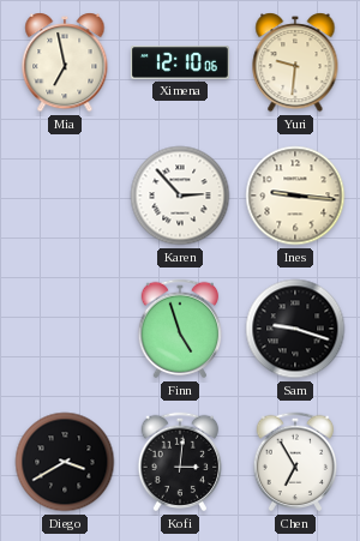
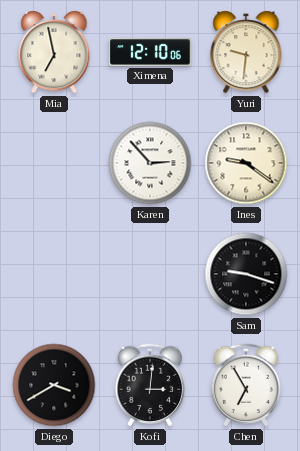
Ines: 9:16 -> 9:21 (246, 163)
Finn: 4:57 -> none (180, 329)
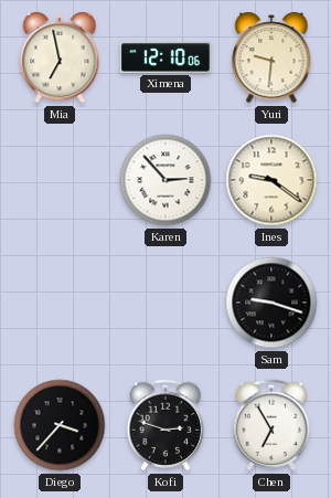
Diego: 3:40 -> 3:37 (60, 425)
Kofi: 3:01 -> 2:48 (165, 425)
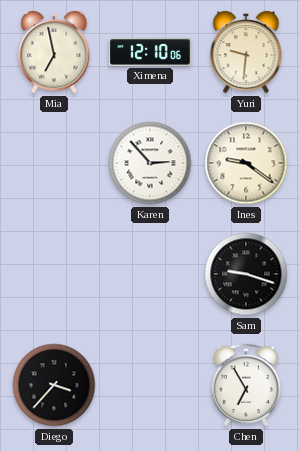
Kofi: 2:48 -> none (165, 425)
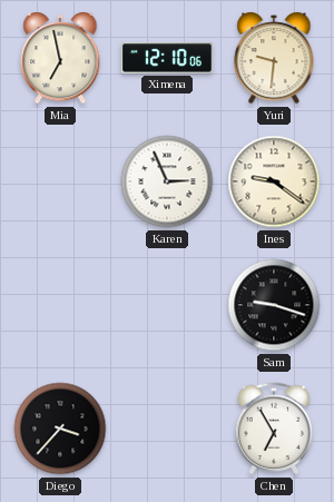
Karen: 2:53 -> 2:56 (167, 181)
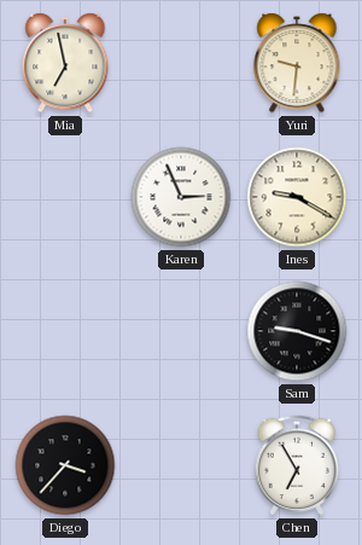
Ximena: 12:10 -> none (167, 58)
Ines: 9:21 -> 9:20 (297, 197)
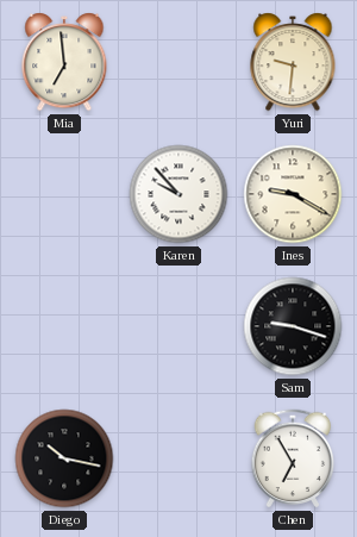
Mia: 6:58 -> 6:59 (64, 62)
Karen: 2:56 -> 9:53 (178, 194)
Diego: 3:37 -> 10:17 (64, 458)
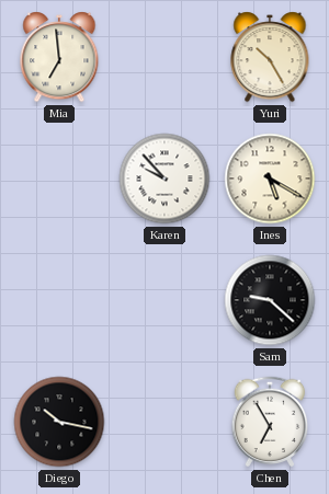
Yuri: 9:31 -> 10:25 (270, 57)
Ines: 9:20 -> 5:20 (270, 179)
Sam: 9:18 -> 9:22 (270, 300)
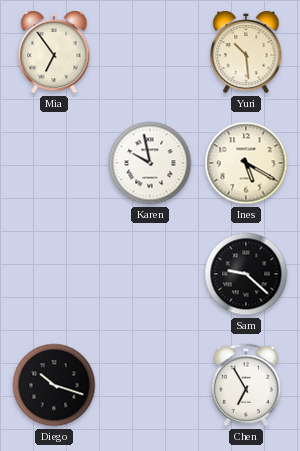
Mia: 6:59 -> 6:54 (54, 52)
Yuri: 10:25 -> 10:29 (246, 52)
Karen: 9:53 -> 9:58 (150, 163)
Diego: 10:17 -> 10:18 (54, 385)
